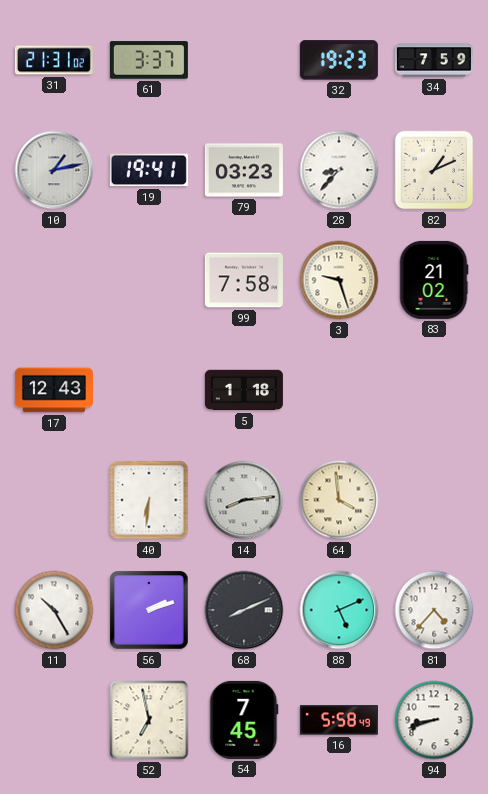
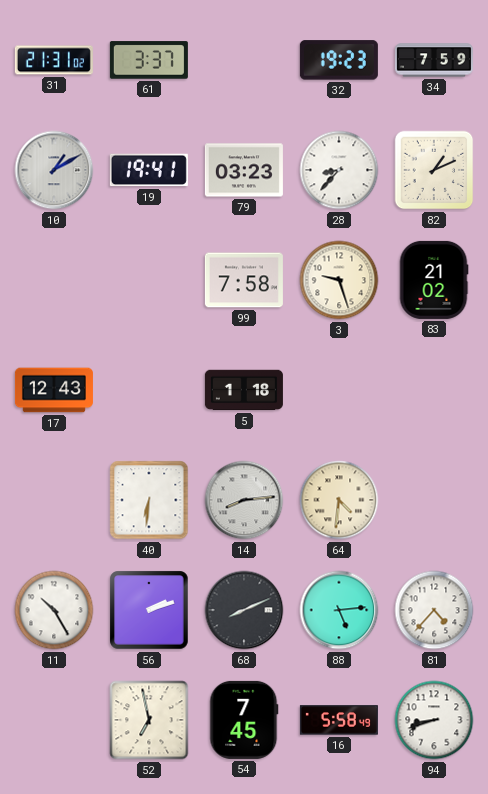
10: 1:13 -> 1:10 (54, 170)
64: 3:59 -> 4:31 (339, 500)
88: 5:11 -> 5:14 (339, 610)
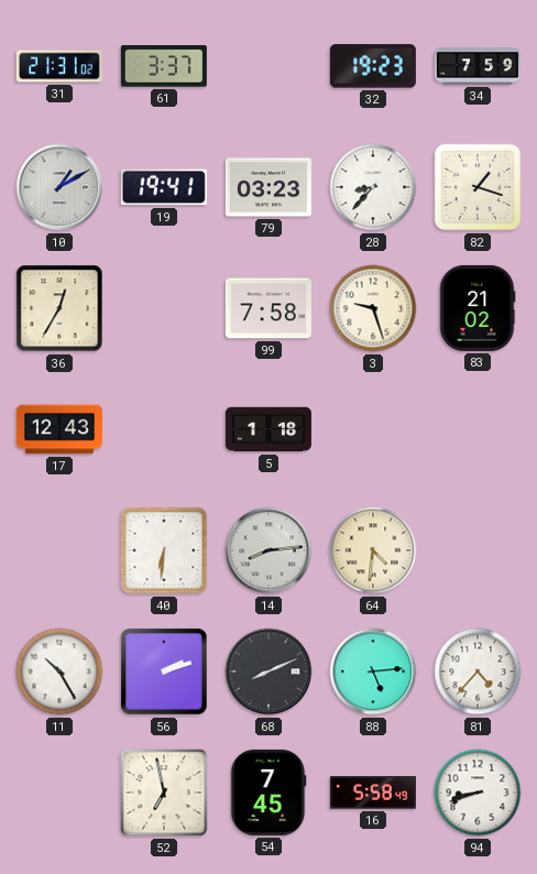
82: 1:11 -> 1:18 (478, 187)
36: none -> 12:35 (59, 308)
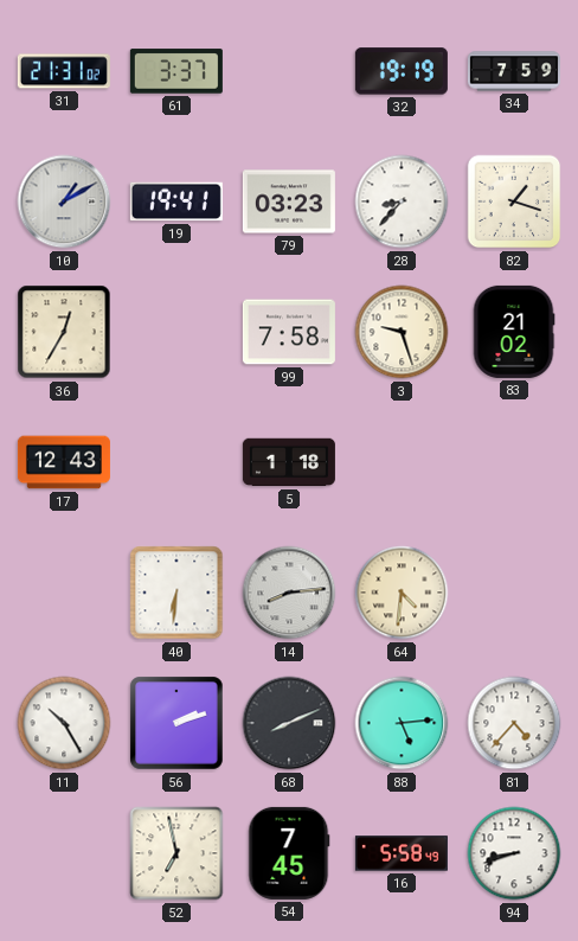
32: 19:23 -> 19:19 (402, 71)
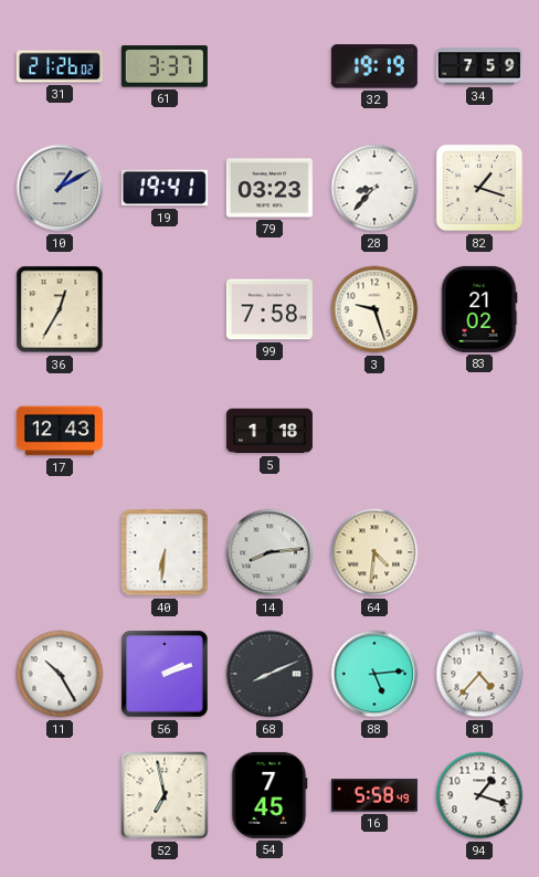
31: 21:31 -> 21:26 (60, 66)
94: 8:42 -> 1:18 (479, 795)
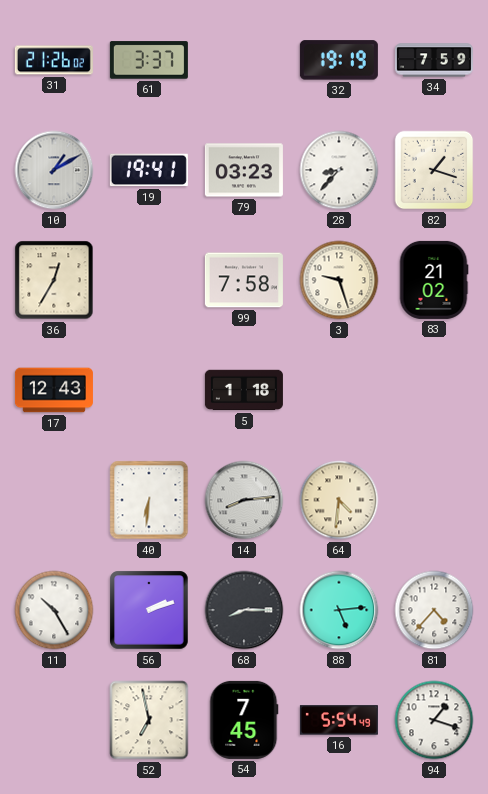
68: 8:11 -> 8:15 (244, 610)
16: 5:58 -> 5:54 (339, 720)
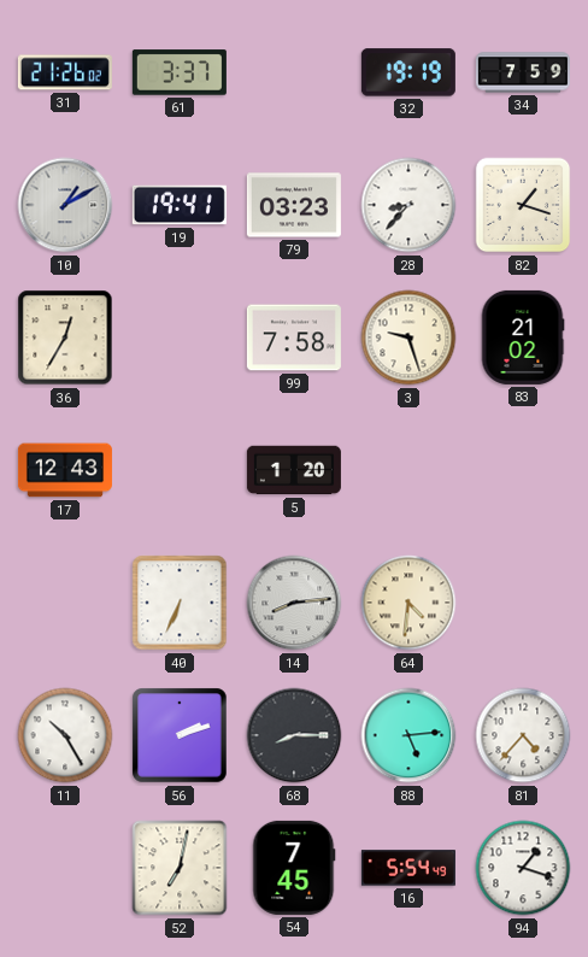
5: 1:18 -> 1:20 (294, 470)
40: 6:31 -> 6:34 (180, 603)
52: 6:58 -> 7:02 (180, 868)
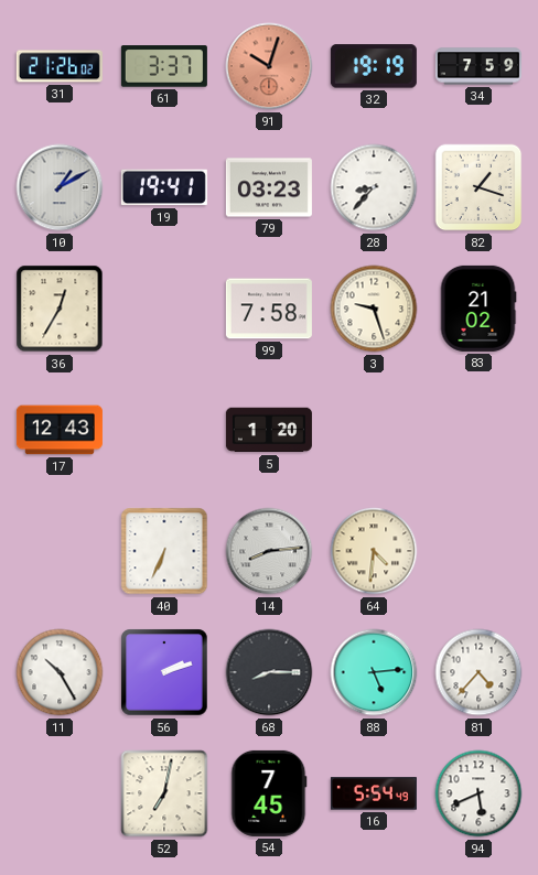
91: none -> 10:03 (269, 66)
94: 1:18 -> 5:41 (478, 793)
